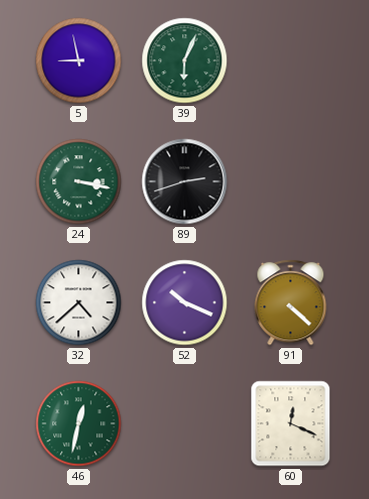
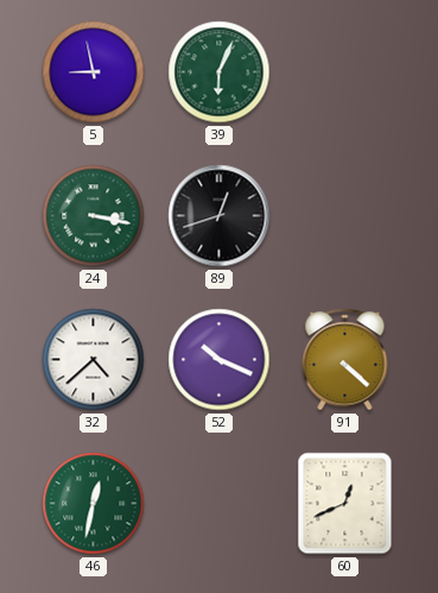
89: 2:42 -> 12:42 (220, 216)
60: 12:19 -> 12:41 (345, 504)
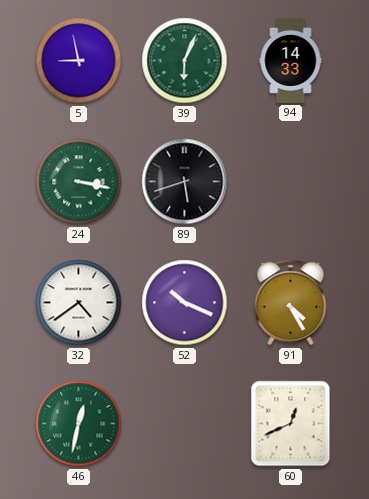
94: none -> 14:33 (291, 60)
89: 12:42 -> 5:42 (185, 182)
32: 4:38 -> 4:39 (79, 303)
91: 4:22 -> 4:25 (291, 303)
